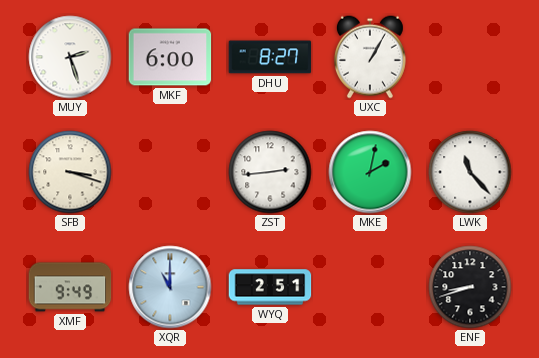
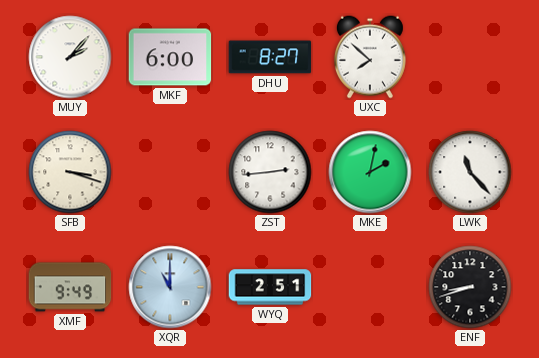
MUY: 2:27 -> 2:07 (70, 57)
UXC: 1:05 -> 7:52 (370, 57)
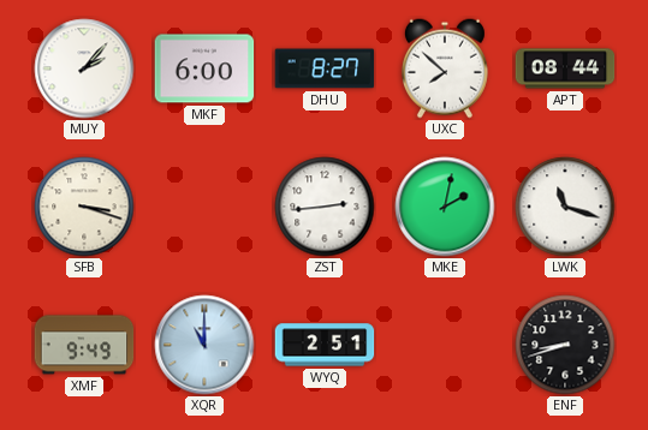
APT: none -> 08:44 (565, 68)
LWK: 11:23 -> 11:18 (565, 207)
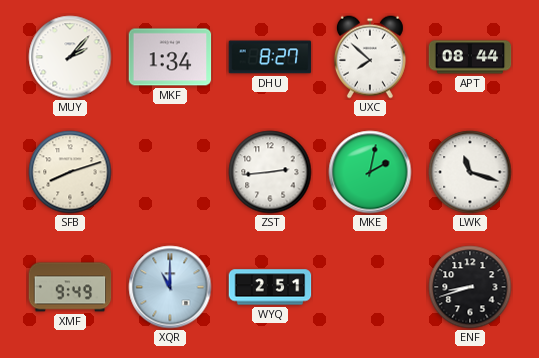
MKF: 6:00 -> 1:34 (170, 57)
SFB: 3:18 -> 8:12 (70, 172)
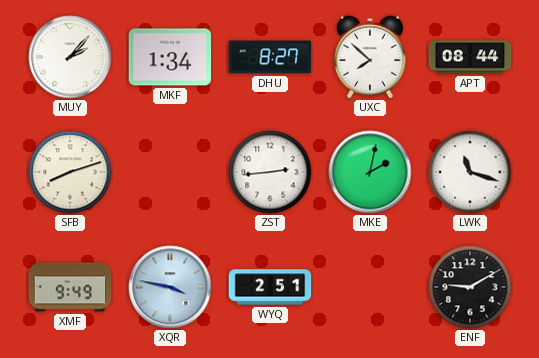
XQR: 11:00 -> 3:47 (170, 287)
ENF: 8:42 -> 9:10 (470, 287)
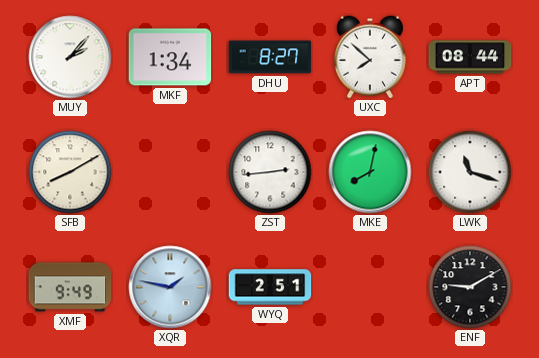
SFB: 8:12 -> 8:10 (70, 172)
MKE: 2:02 -> 8:02 (370, 172)
XQR: 3:47 -> 1:47 (170, 287)
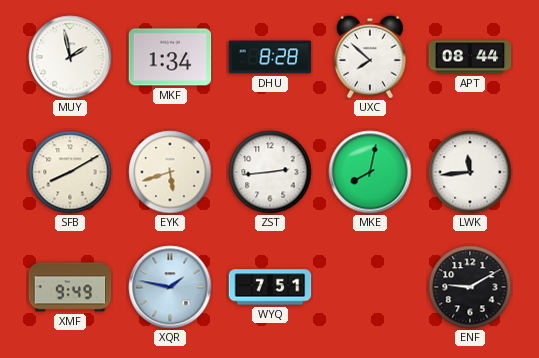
MUY: 2:07 -> 1:58 (70, 57)
DHU: 8:27 -> 8:28 (270, 57)
EYK: none -> 5:42 (170, 172)
LWK: 11:18 -> 11:44 (470, 172)
WYQ: 2:51 -> 7:51 (270, 287)
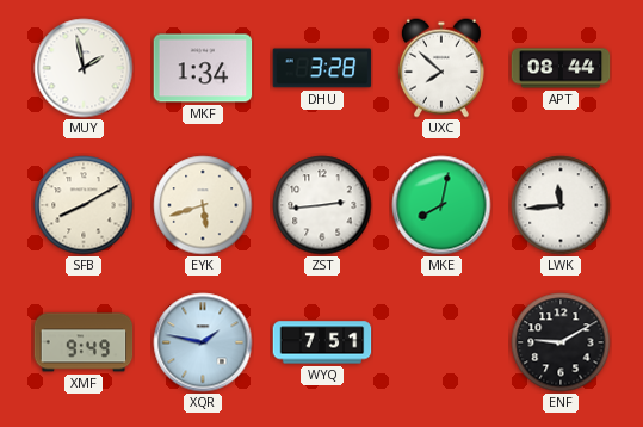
DHU: 8:28 -> 3:28 (322, 68)
